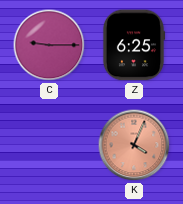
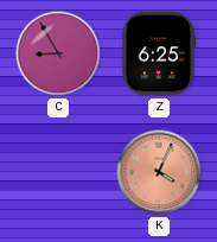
C: 9:15 -> 8:55 (58, 53)
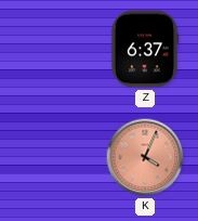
C: 8:55 -> none (58, 53)
Z: 6:25 -> 6:37 (145, 49)
